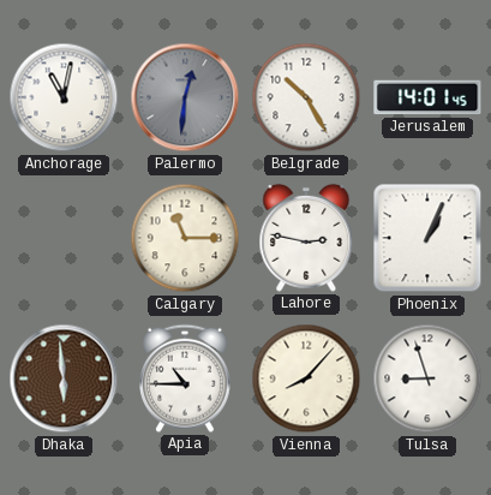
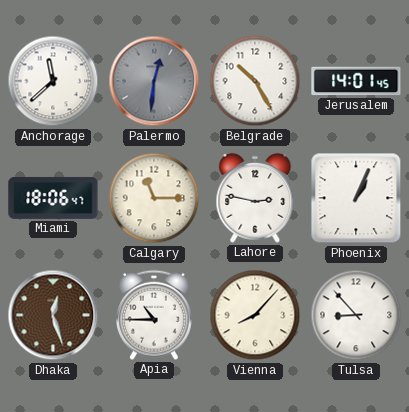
Anchorage: 11:02 -> 11:38 (53, 81)
Miami: none -> 18:06 (53, 198)
Dhaka: 5:59 -> 12:27 (53, 315)
Tulsa: 8:57 -> 8:53 (356, 315)
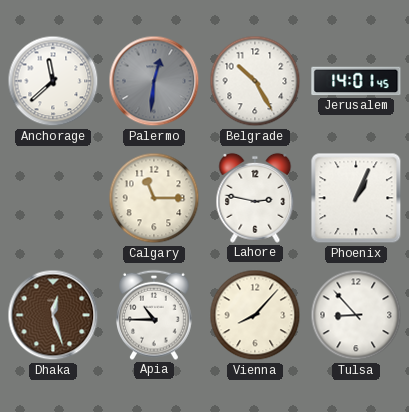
Miami: 18:06 -> none (53, 198)
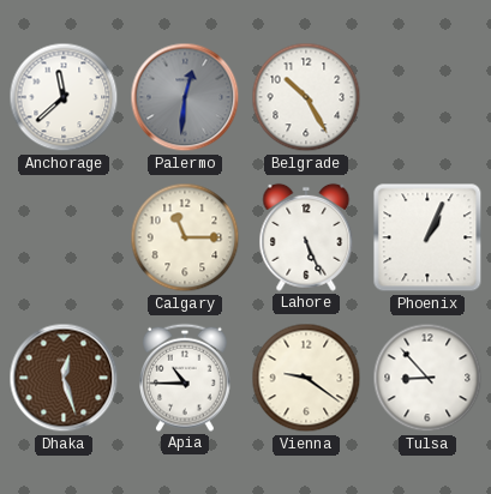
Jerusalem: 14:01 -> none (356, 81)
Lahore: 2:47 -> 5:26 (306, 237)
Vienna: 8:07 -> 9:21 (306, 378)
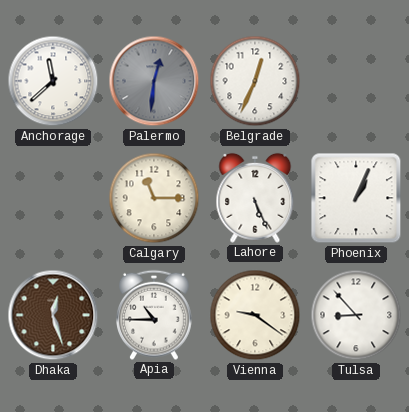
Belgrade: 10:25 -> 12:34 (255, 81)
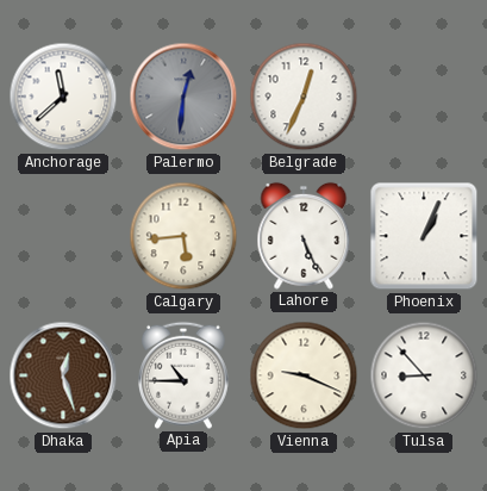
Calgary: 11:15 -> 5:44 (183, 236)
Vienna: 9:21 -> 9:19 (304, 375)
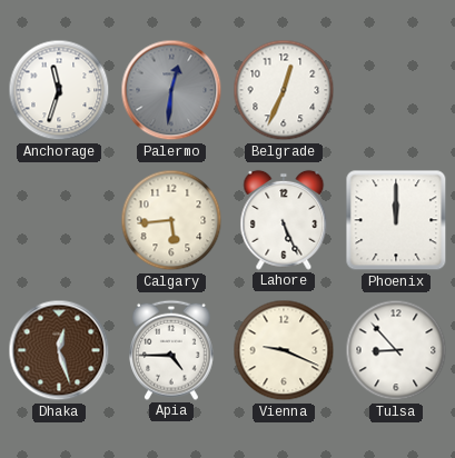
Anchorage: 11:38 -> 11:33 (59, 90)
Phoenix: 1:04 -> 12:00 (396, 220)
Apia: 10:45 -> 4:45 (172, 350)
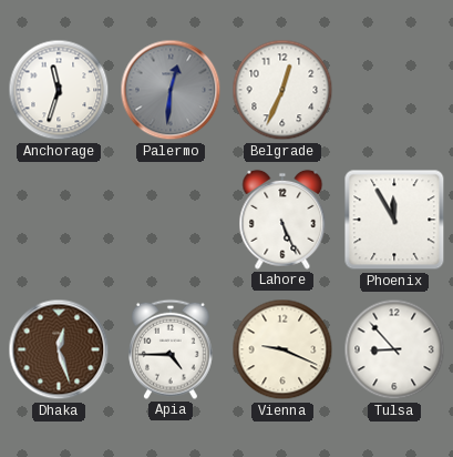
Calgary: 5:44 -> none (171, 220)
Phoenix: 12:00 -> 11:55 (394, 220)
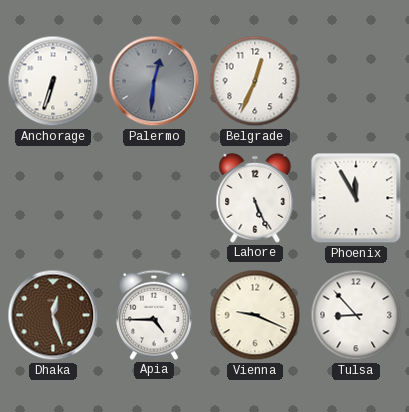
Anchorage: 11:33 -> 6:33 (53, 81)
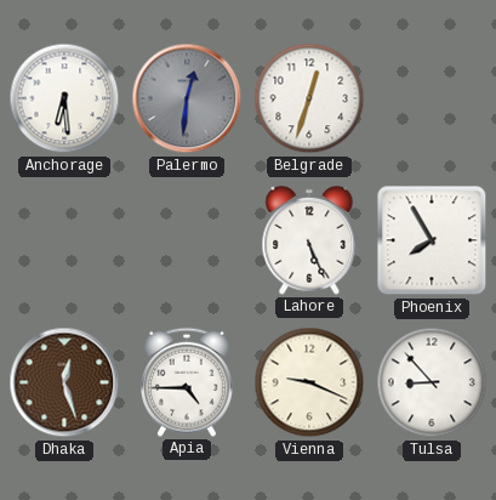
Anchorage: 6:33 -> 6:29 (64, 98)
Belgrade: 12:34 -> 12:33 (309, 98)
Phoenix: 11:55 -> 7:55 (432, 240)
